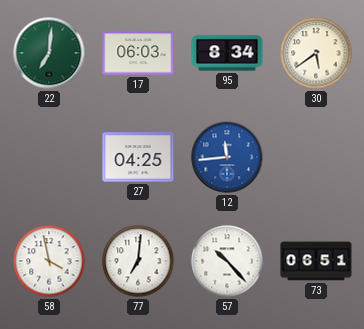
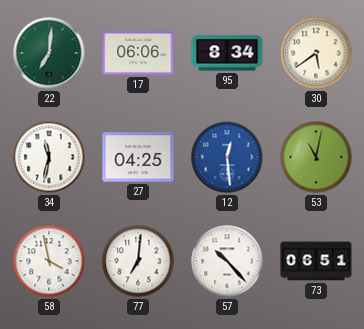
17: 06:03 -> 06:06 (138, 53)
34: none -> 11:32 (49, 157)
12: 11:44 -> 12:29 (227, 157)
53: none -> 11:02 (316, 157)
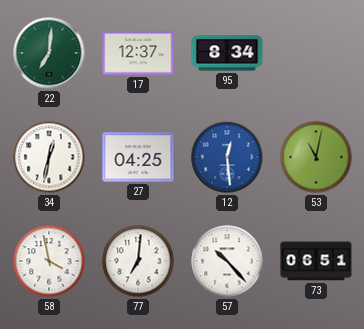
17: 06:06 -> 12:37 (138, 53)
30: 5:39 -> none (316, 53)
34: 11:32 -> 12:32 (49, 157)
